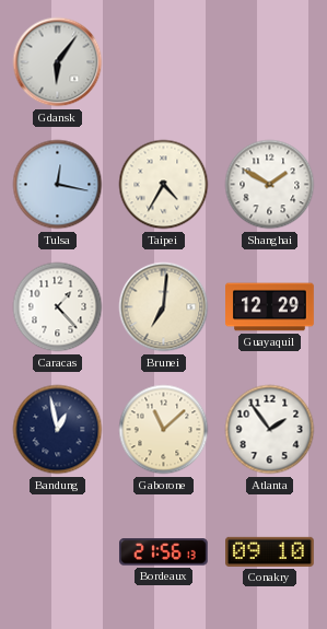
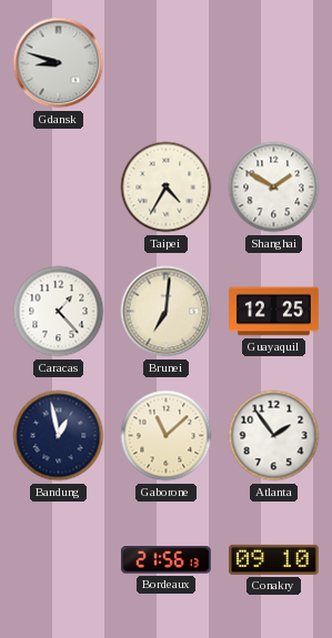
Gdansk: 6:06 -> 8:48 (59, 63)
Tulsa: 12:17 -> none (58, 185)
Guayaquil: 12:29 -> 12:25 (274, 312)
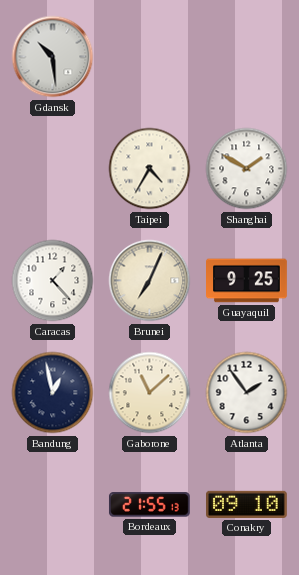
Gdansk: 8:48 -> 10:29 (53, 57)
Brunei: 7:01 -> 7:04 (150, 281)
Guayaquil: 12:25 -> 9:25 (247, 281)
Bordeaux: 21:56 -> 21:55 (149, 505)
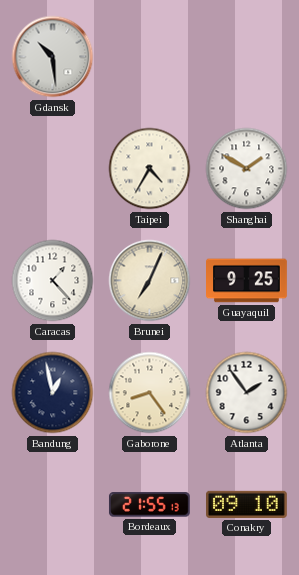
Gaborone: 11:08 -> 8:24 (150, 393)
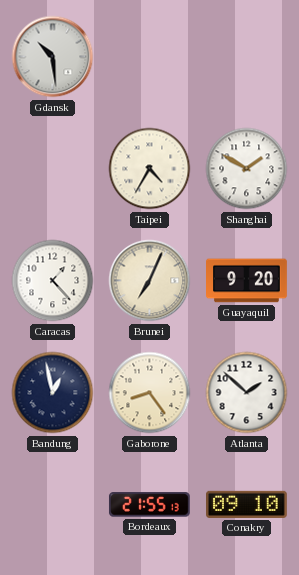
Guayaquil: 9:25 -> 9:20 (247, 281)
Atlanta: 1:54 -> 1:52 (247, 393)
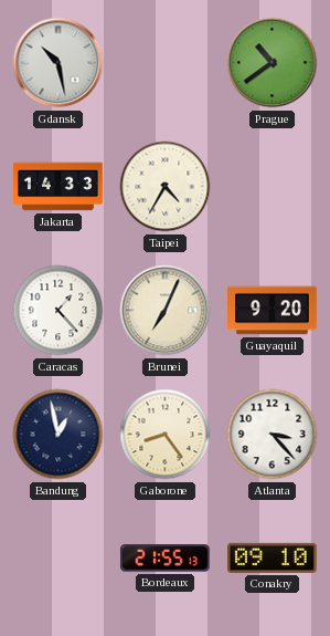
Gdansk: 10:29 -> 10:28 (58, 63)
Prague: none -> 10:39 (273, 63)
Jakarta: none -> 14:33 (58, 187)
Shanghai: 1:50 -> none (247, 169)
Atlanta: 1:52 -> 3:23 (273, 435)
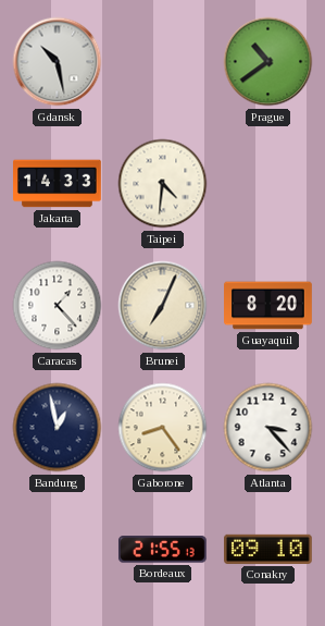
Taipei: 4:35 -> 4:31 (163, 184)
Guayaquil: 9:20 -> 8:20 (268, 306)
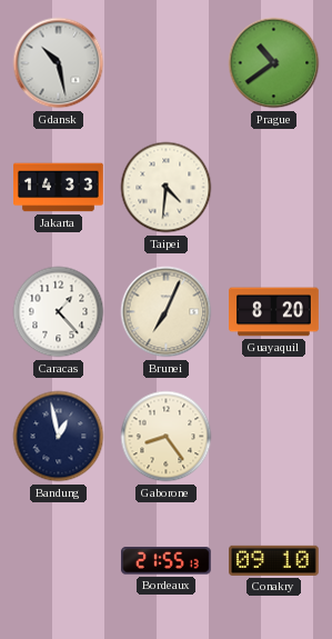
Atlanta: 3:23 -> none (268, 428)
